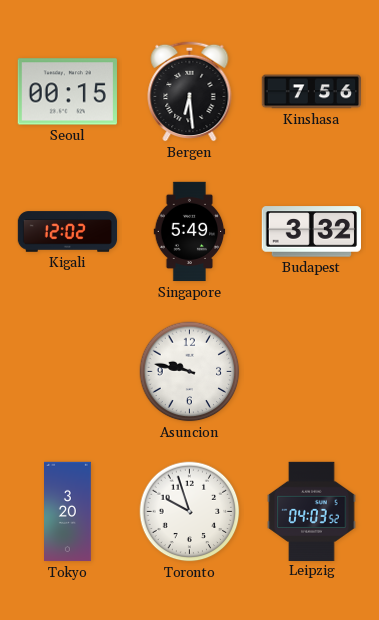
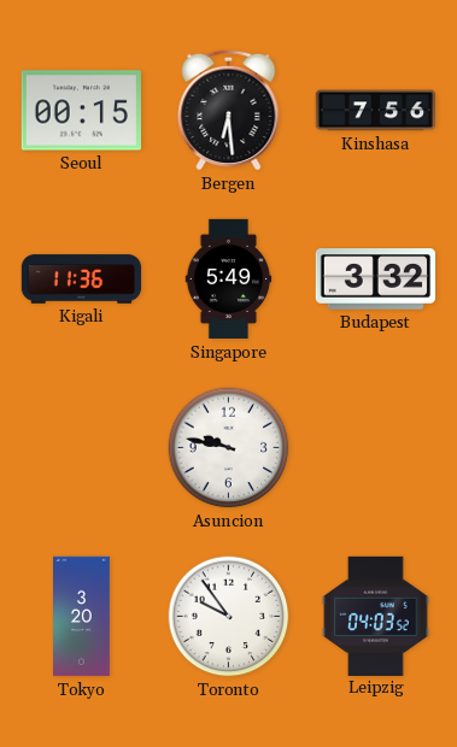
Kigali: 12:02 -> 11:36 (82, 280)
Toronto: 9:57 -> 9:54 (229, 617)
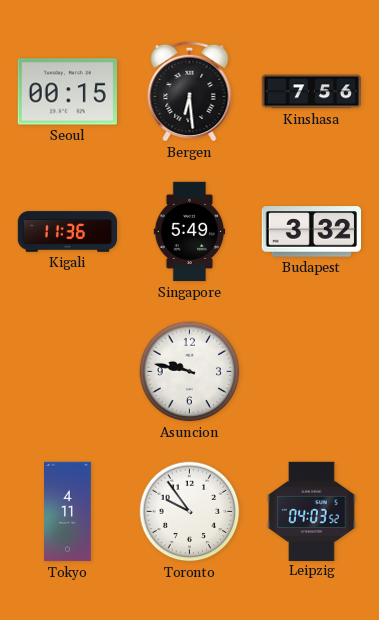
Tokyo: 3:20 -> 4:11 (68, 512)
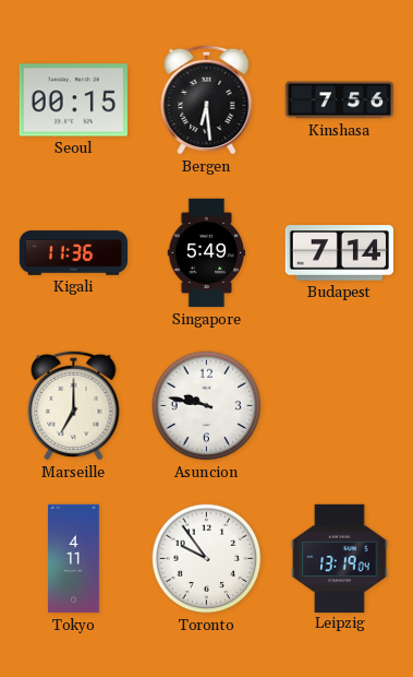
Budapest: 3:32 -> 7:14 (339, 253)
Marseille: none -> 7:00 (74, 405)
Leipzig: 04:03 -> 13:19 (340, 558)
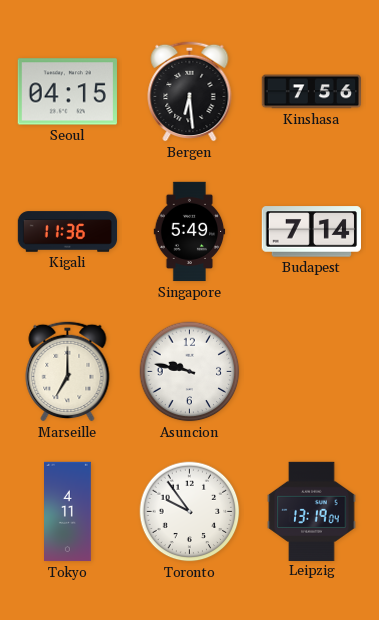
Seoul: 00:15 -> 04:15 (67, 92)
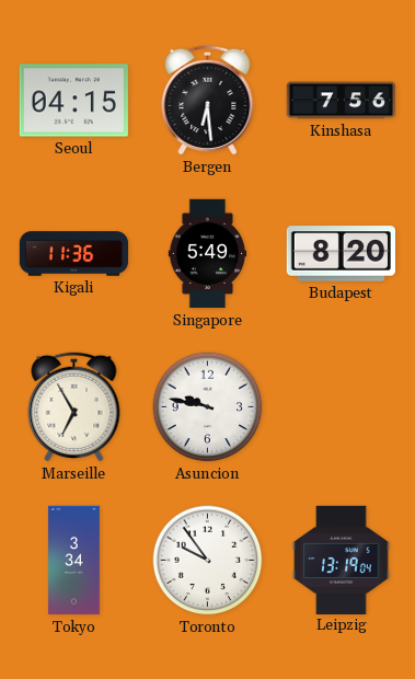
Budapest: 7:14 -> 8:20 (341, 254)
Marseille: 7:00 -> 6:55 (74, 406)
Tokyo: 4:11 -> 3:34 (74, 561)
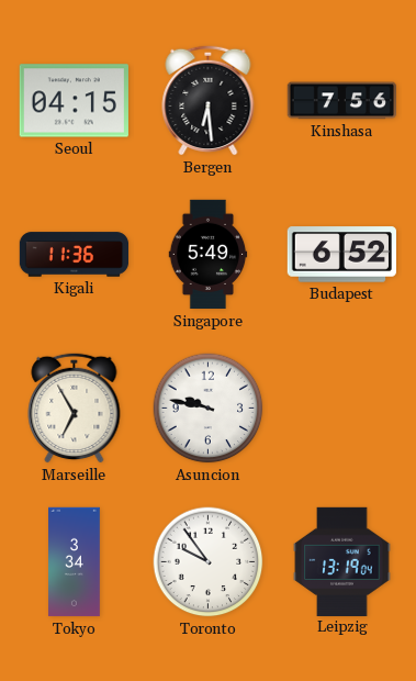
Budapest: 8:20 -> 6:52 (341, 255)
